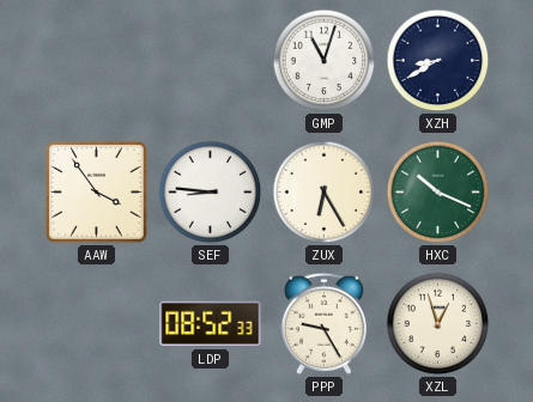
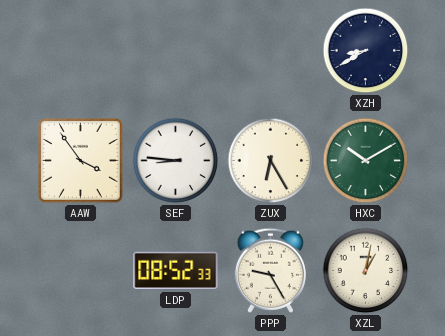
GMP: 11:03 -> none (325, 61)
HXC: 10:19 -> 10:10 (366, 161)
XZL: 12:57 -> 1:02 (366, 271)
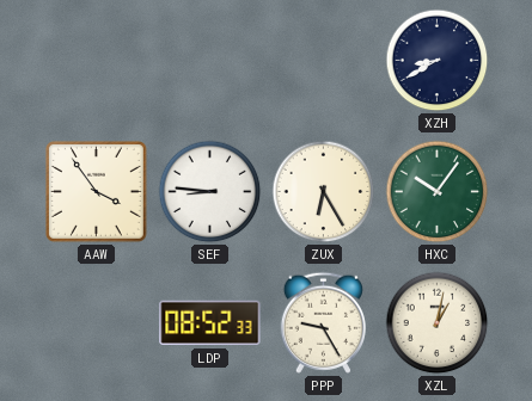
HXC: 10:10 -> 10:06 (438, 192)
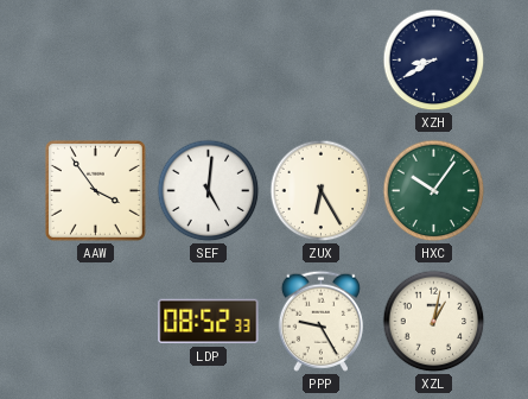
SEF: 8:46 -> 5:01 (209, 191)
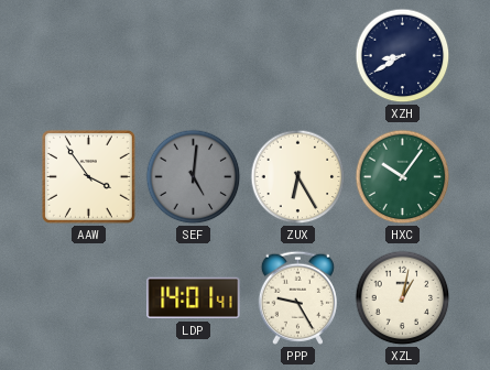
SEF dial: white -> grey (194, 177)
LDP: 08:52 -> 14:01 (194, 298)
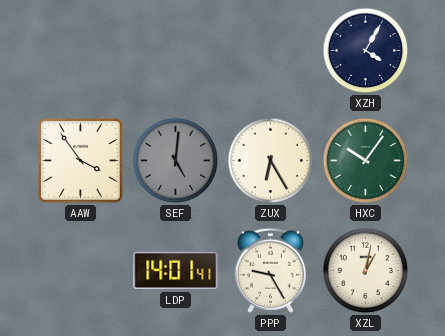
XZH: 8:40 -> 4:05 (366, 51)
